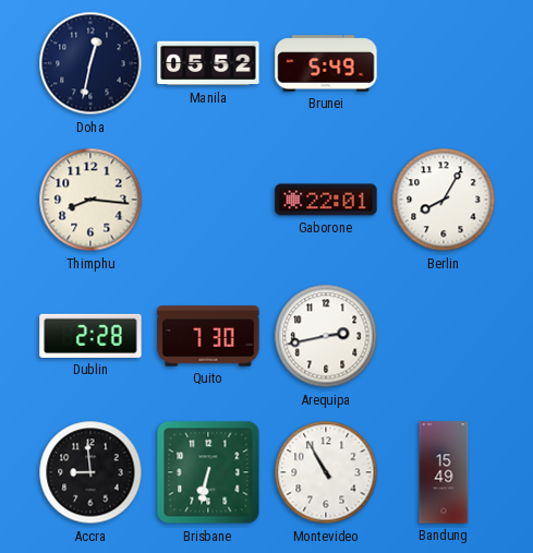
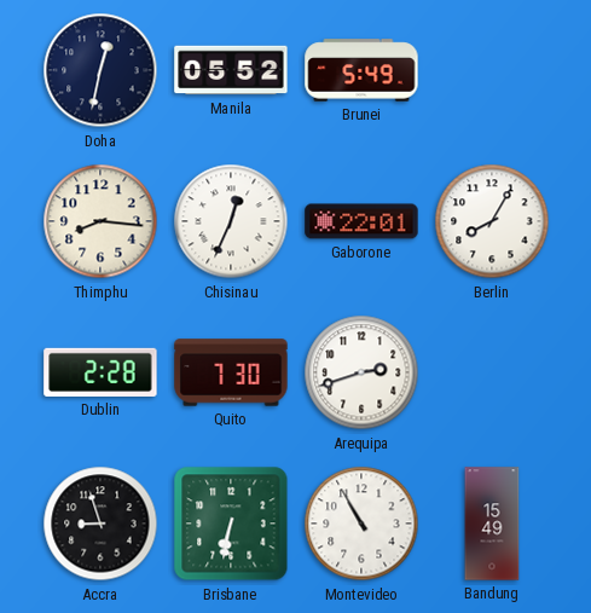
Chisinau: none -> 12:34 (231, 221)
Arequipa: 2:43 -> 2:42 (361, 372)
Accra: 8:59 -> 8:57 (100, 524)
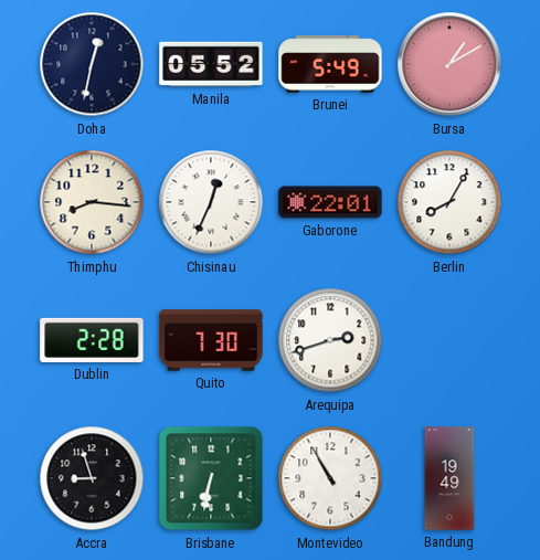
Bursa: none -> 1:10 (449, 64)
Bandung: 15:49 -> 19:49 (449, 478)
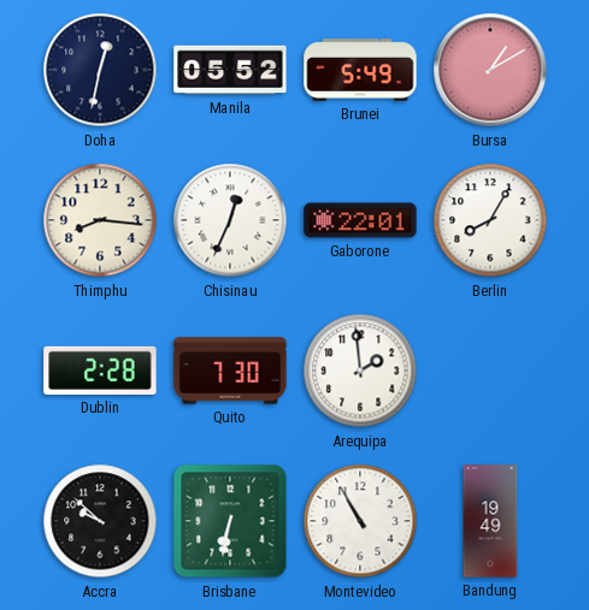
Arequipa: 2:42 -> 1:59 (360, 371)
Accra: 8:57 -> 9:52 (100, 521)
